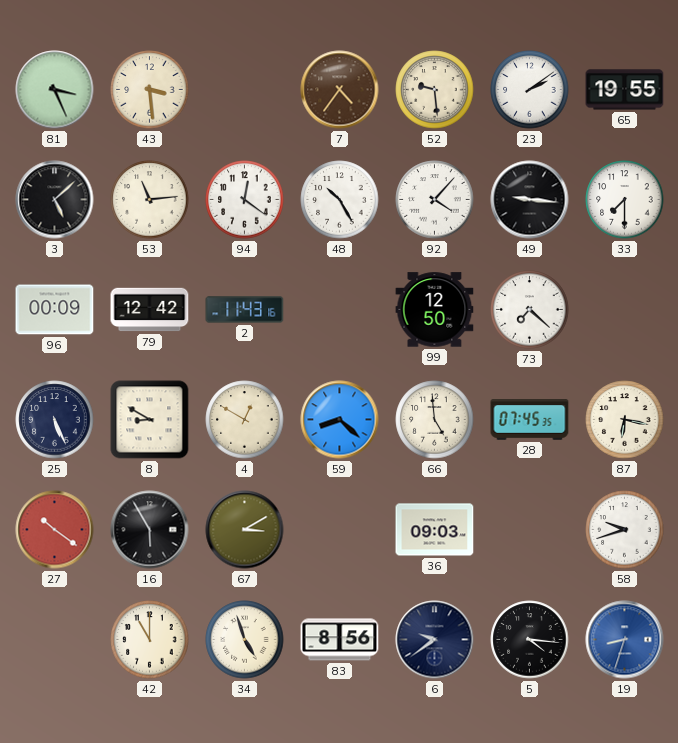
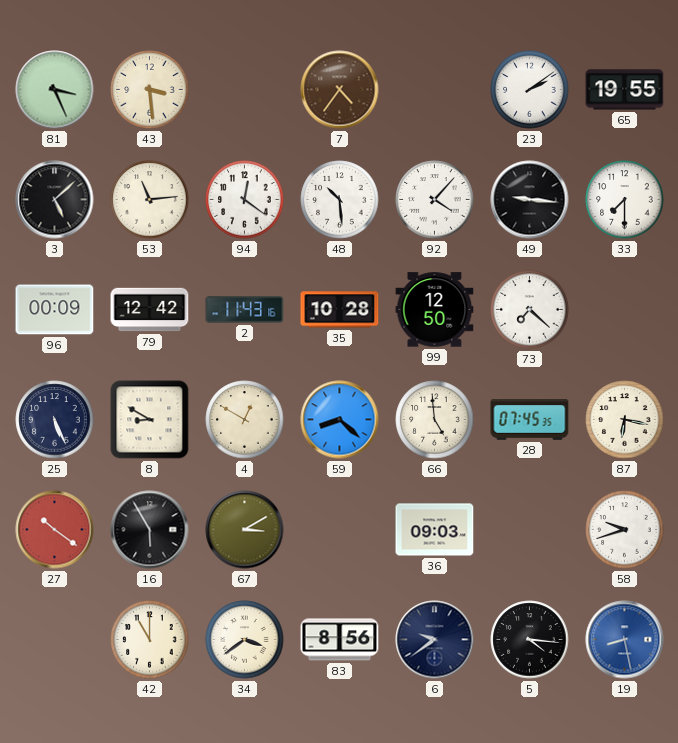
52: 9:29 -> none (435, 90)
48: 10:25 -> 10:29 (340, 200)
35: none -> 10:28 (340, 310)
34: 4:57 -> 3:39 (245, 640)
19: 8:33 -> 8:28 (625, 640)
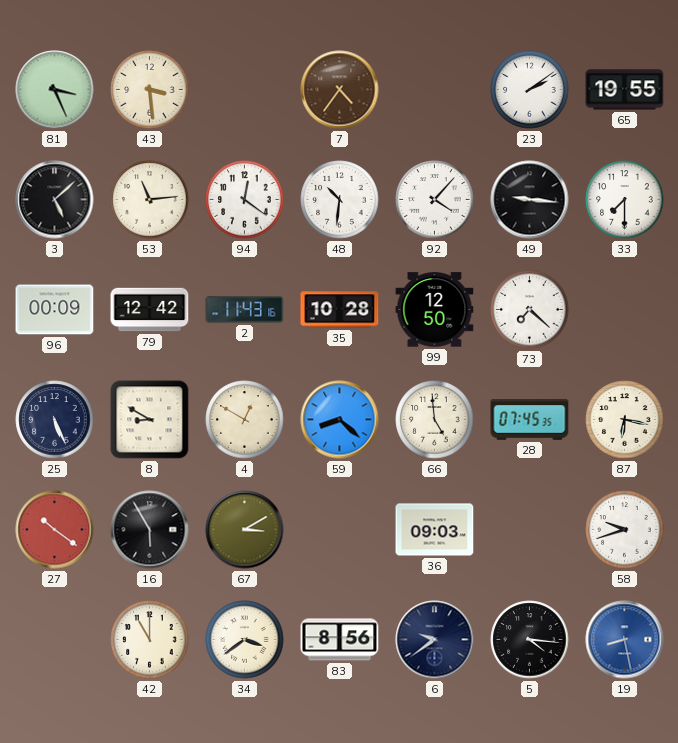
48: 10:29 -> 10:31 (340, 200)
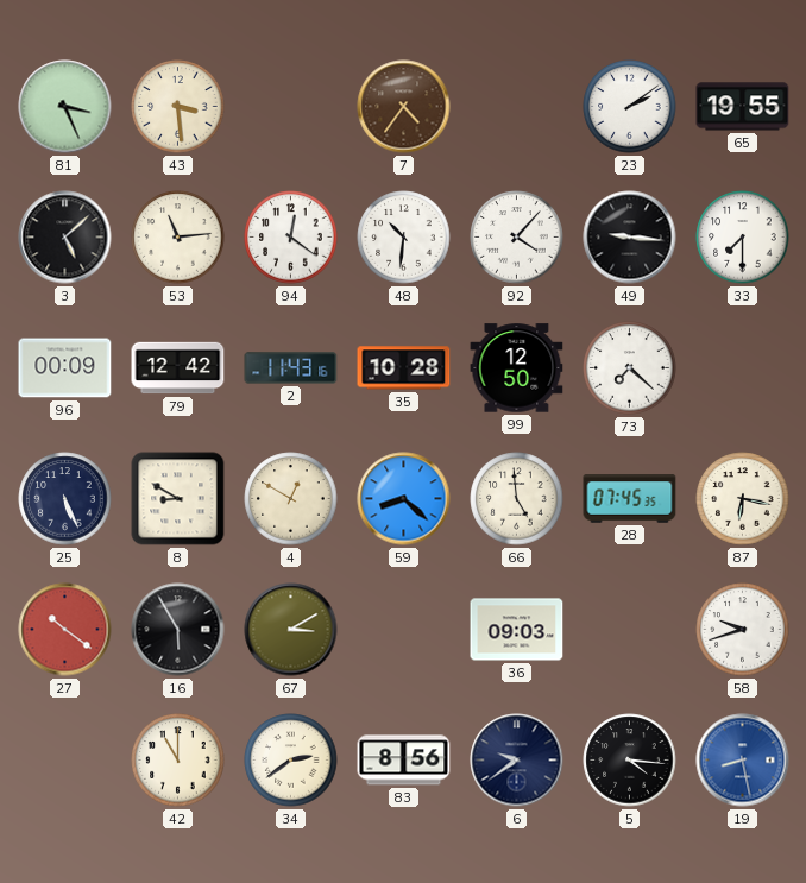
34: 3:39 -> 2:39 (291, 761)
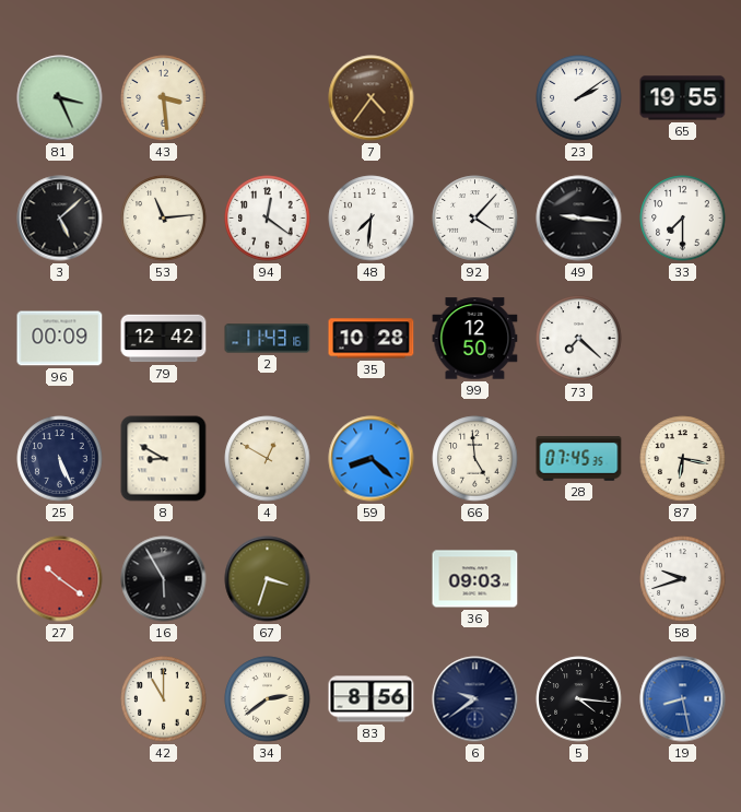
48: 10:31 -> 7:31 (372, 219)
67: 3:10 -> 3:33 (268, 579)
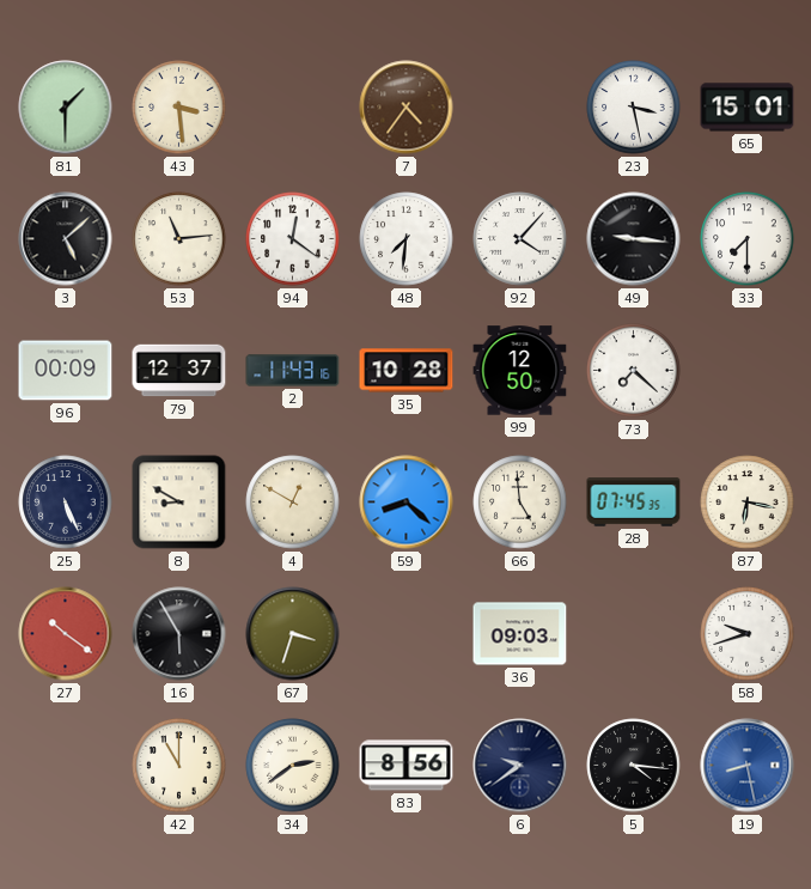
81: 3:26 -> 1:30 (66, 108)
23: 2:09 -> 3:28 (634, 108)
65: 19:55 -> 15:01 (748, 108)
79: 12:42 -> 12:37 (179, 371)
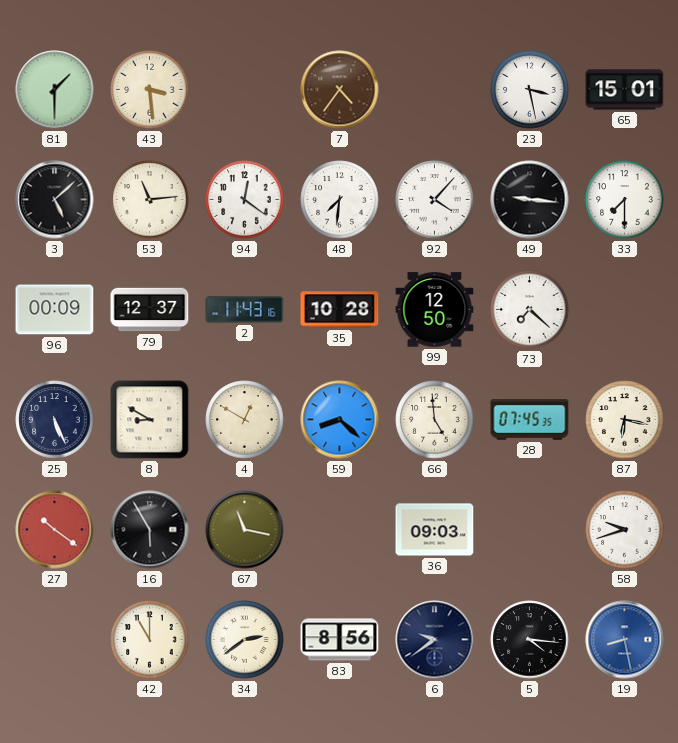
67: 3:33 -> 11:17 (245, 530)
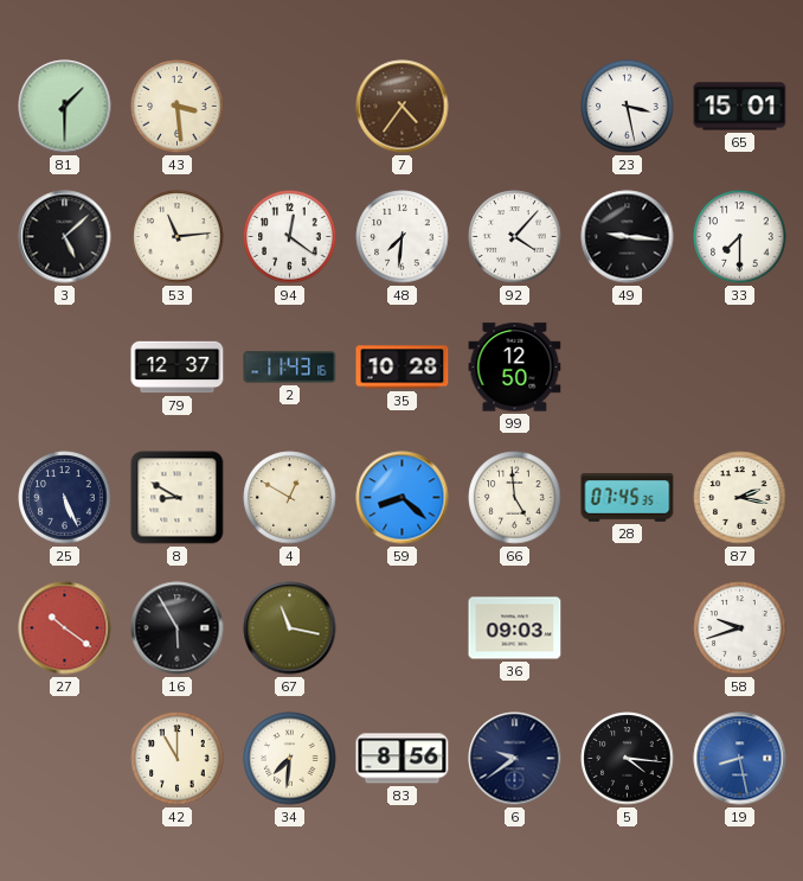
96: 00:09 -> none (55, 310)
73: 7:22 -> none (530, 310)
87: 6:17 -> 2:17 (740, 498)
34: 2:39 -> 7:31 (290, 759)
